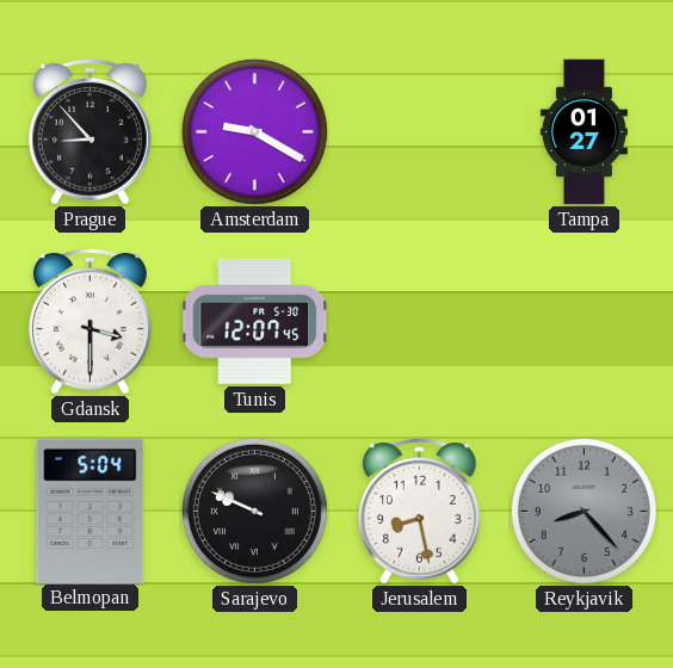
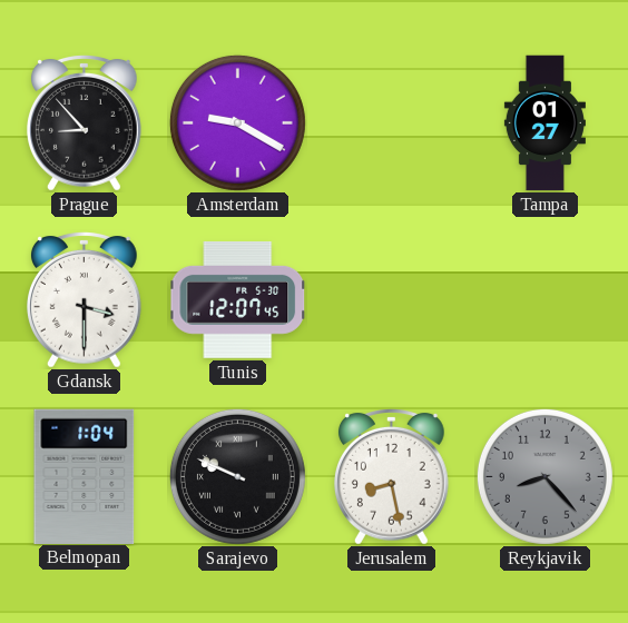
Belmopan: 5:04 -> 1:04 (85, 476)
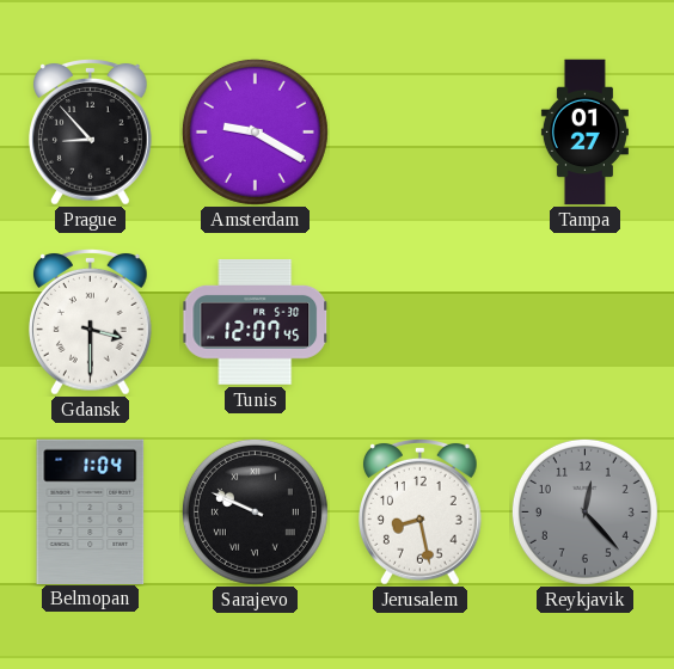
Reykjavik: 8:23 -> 12:23 (584, 511)
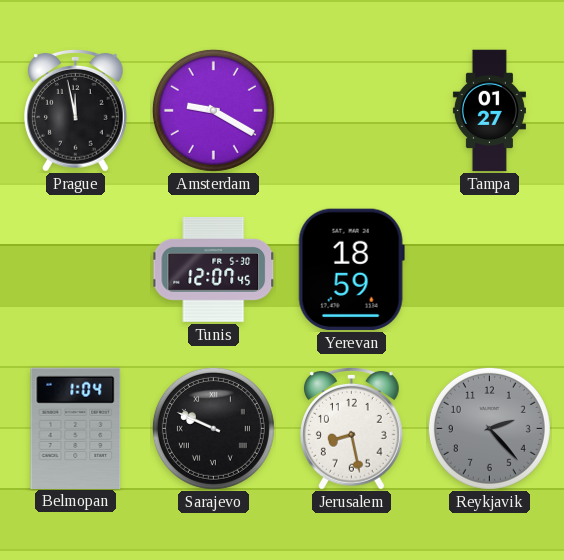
Prague: 8:53 -> 11:58 (76, 111)
Gdansk: 3:30 -> none (91, 323)
Yerevan: none -> 18:59 (351, 270)
Reykjavik: 12:23 -> 2:23 (489, 428)
